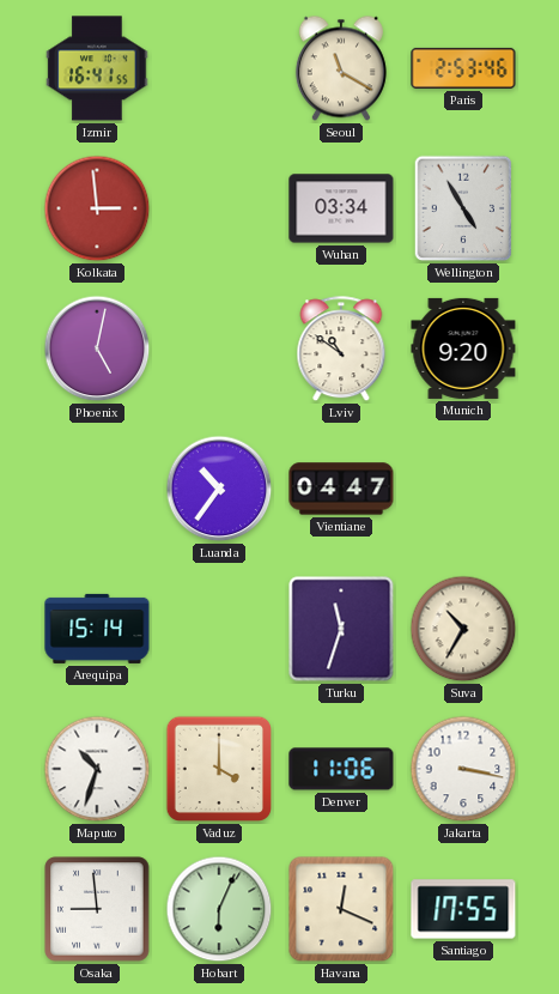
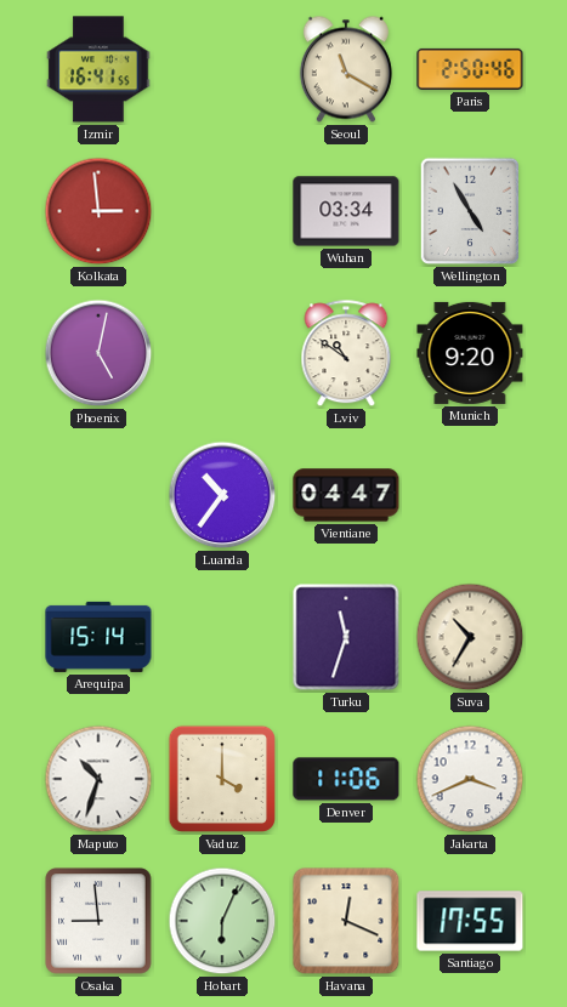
Paris: 2:53 -> 2:50 (470, 69)
Jakarta: 3:17 -> 3:41 (470, 779)
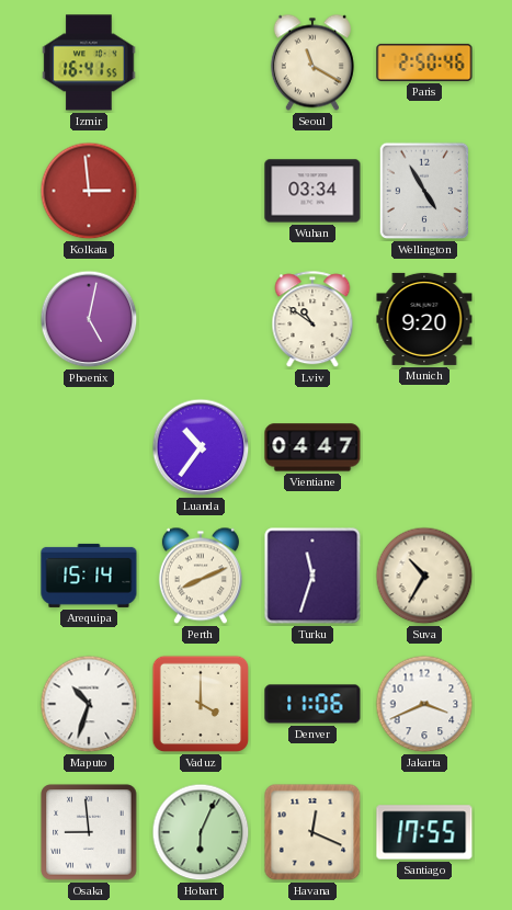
Perth: none -> 8:11 (201, 576)
